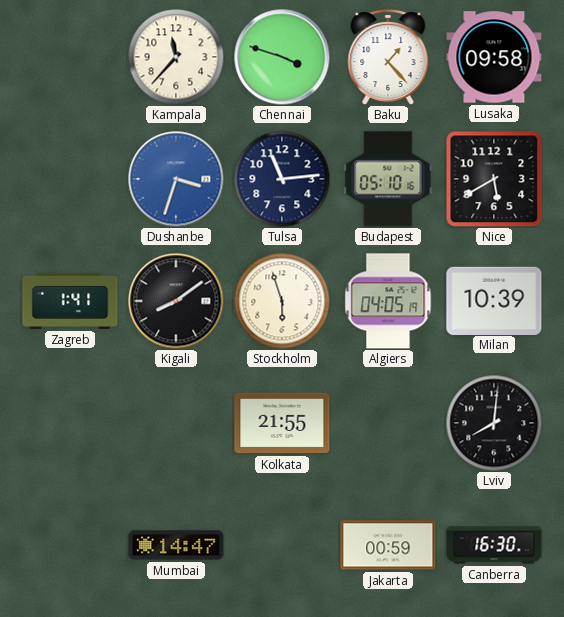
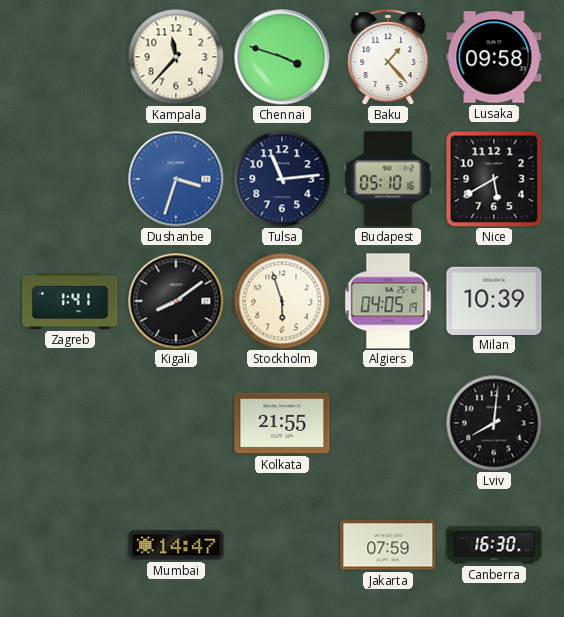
Jakarta: 00:59 -> 07:59 (388, 545)
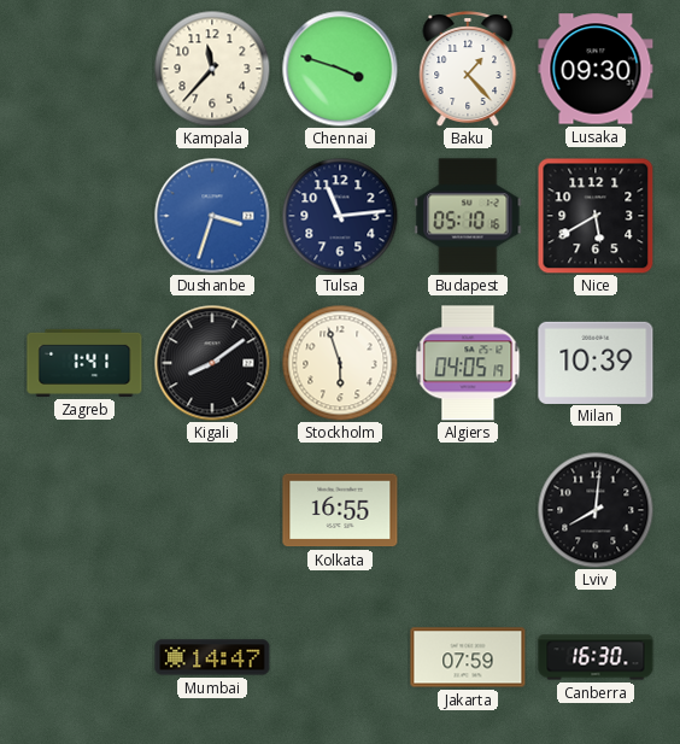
Lusaka: 09:58 -> 09:30 (596, 69)
Kolkata: 21:55 -> 16:55 (340, 510)
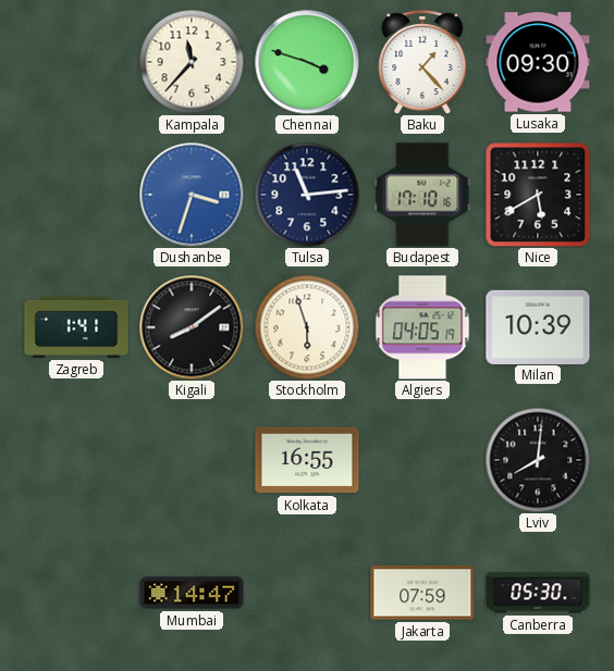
Budapest: 05:10 -> 17:10 (422, 195)
Canberra: 16:30 -> 05:30 (538, 593)
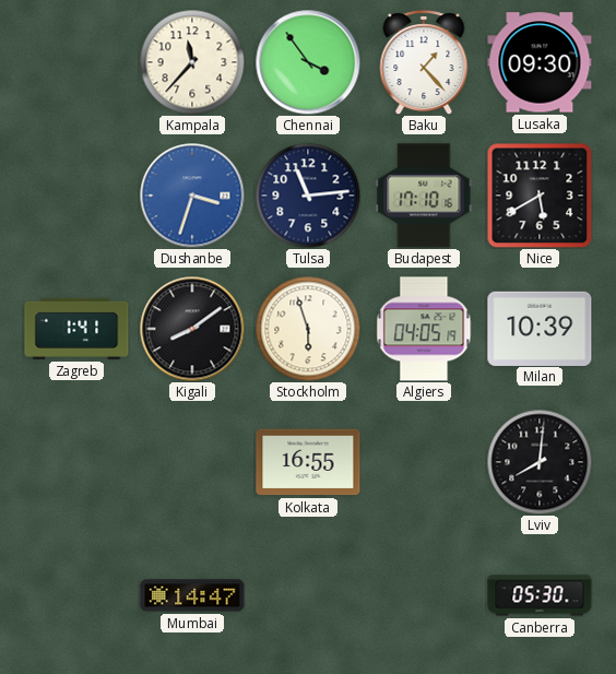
Chennai: 3:48 -> 3:54 (308, 62)
Jakarta: 07:59 -> none (422, 593)
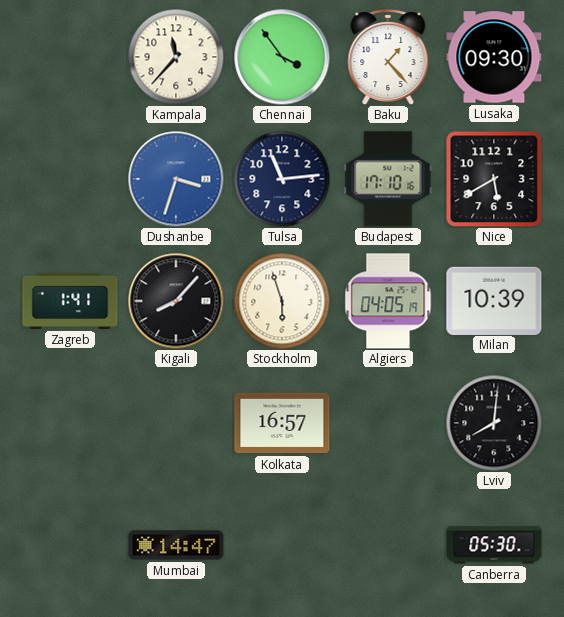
Kigali: 8:09 -> 8:07 (176, 301)
Kolkata: 16:55 -> 16:57 (282, 423)
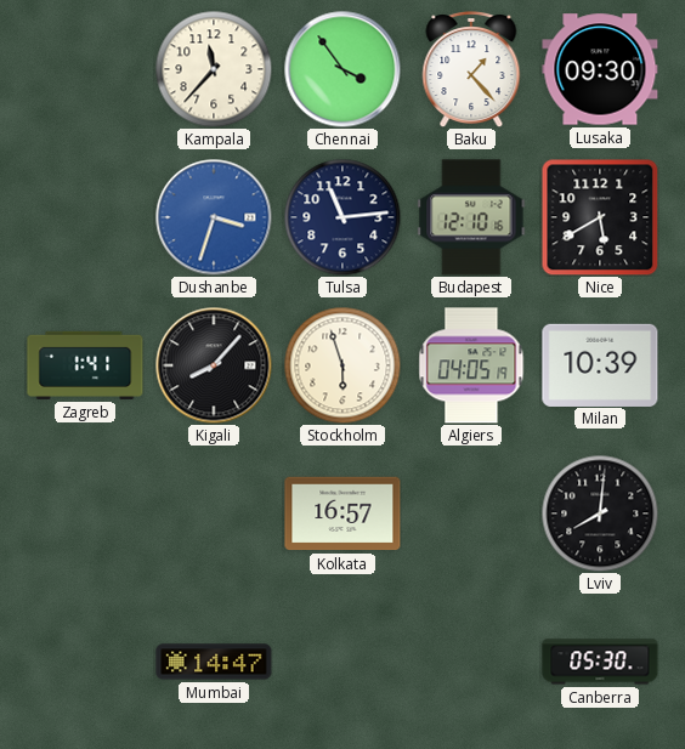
Budapest: 17:10 -> 12:10 (471, 217)
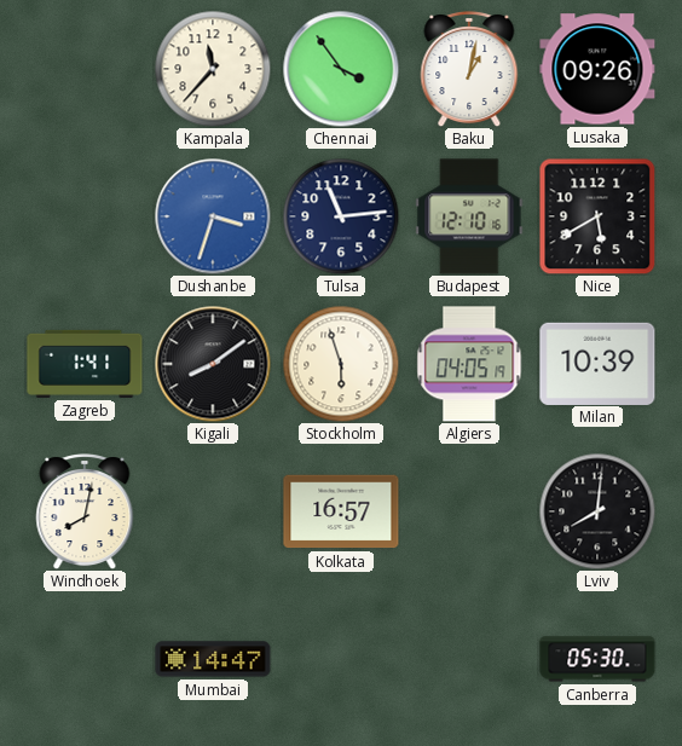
Baku: 1:23 -> 1:02 (469, 70)
Lusaka: 09:30 -> 09:26 (597, 69)
Kigali: 8:07 -> 8:09 (213, 364)
Windhoek: none -> 8:02 (85, 513)
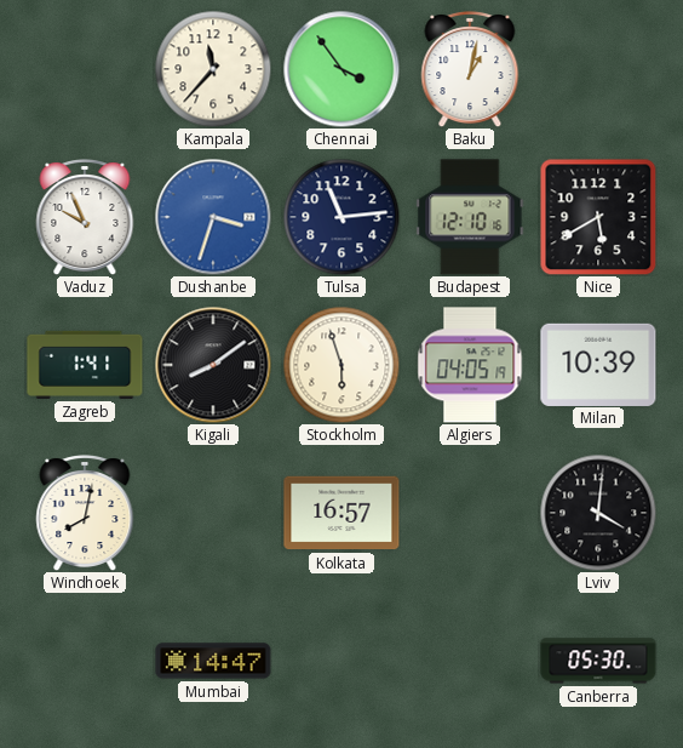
Lusaka: 09:26 -> none (597, 69)
Vaduz: none -> 9:56 (85, 218)
Lviv: 8:01 -> 4:01 (598, 513)
